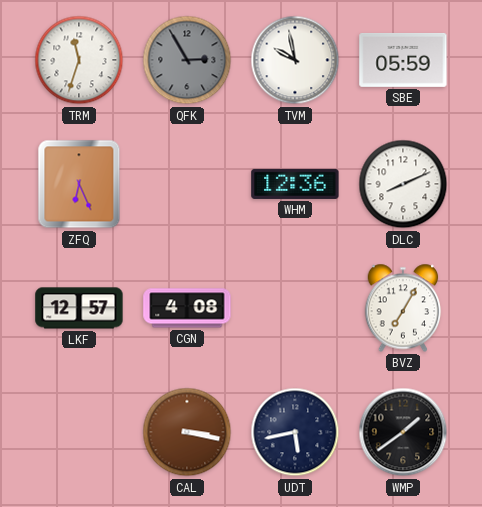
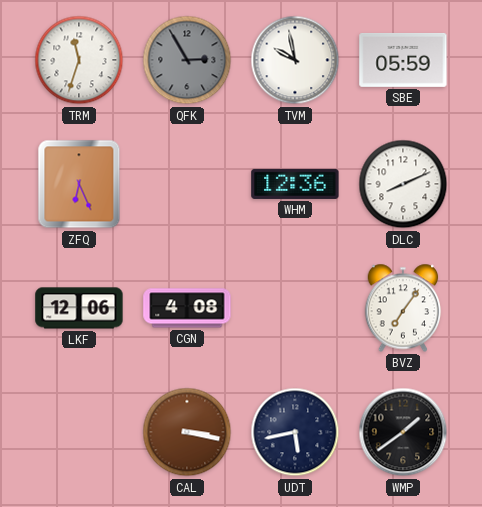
LKF: 12:57 -> 12:06 (79, 308)
BVZ: 7:05 -> 7:06 (403, 308)
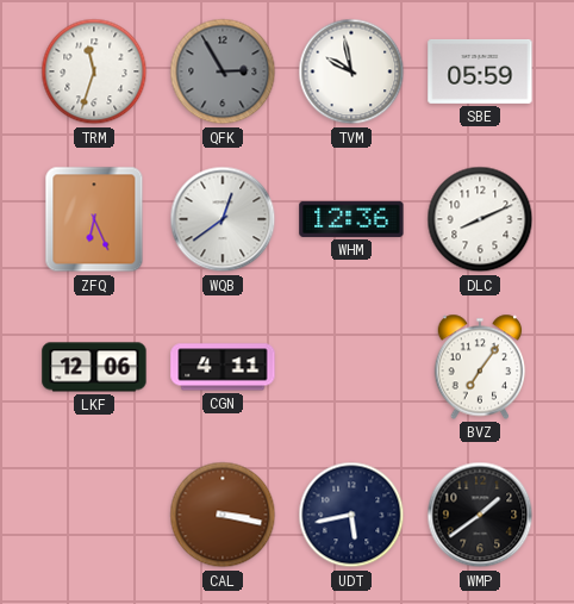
WQB: none -> 12:39 (223, 219)
CGN: 4:08 -> 4:11 (223, 367)
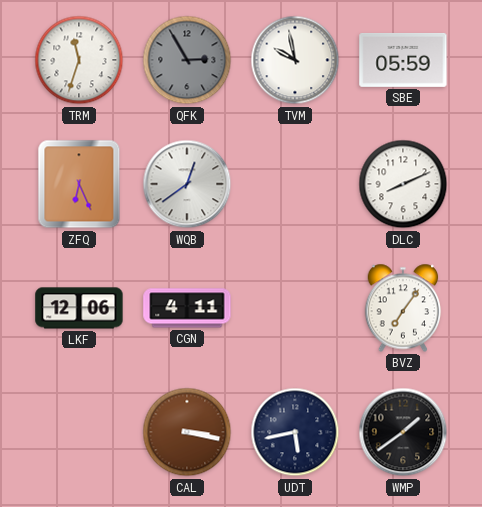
WHM: 12:36 -> none (351, 219)
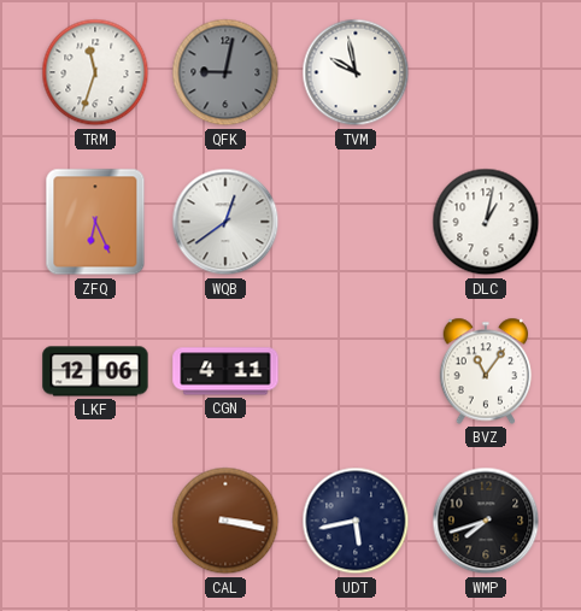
QFK: 2:55 -> 9:02 (225, 72)
SBE: 05:59 -> none (403, 60)
DLC: 8:11 -> 1:02 (486, 222)
BVZ: 7:06 -> 11:06 (486, 371)
WMP: 1:39 -> 7:42 (486, 521)
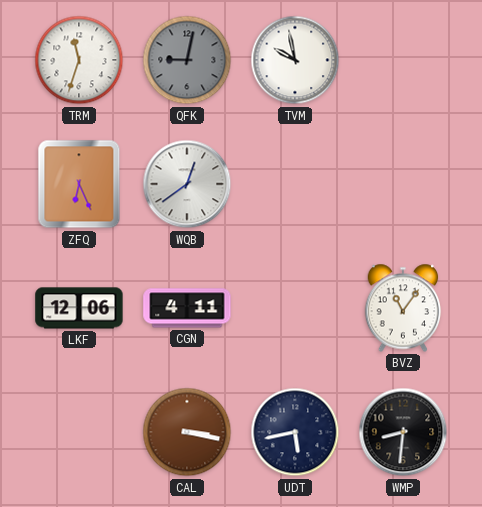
DLC: 1:02 -> none (486, 222)
WMP: 7:42 -> 8:31 (403, 432)
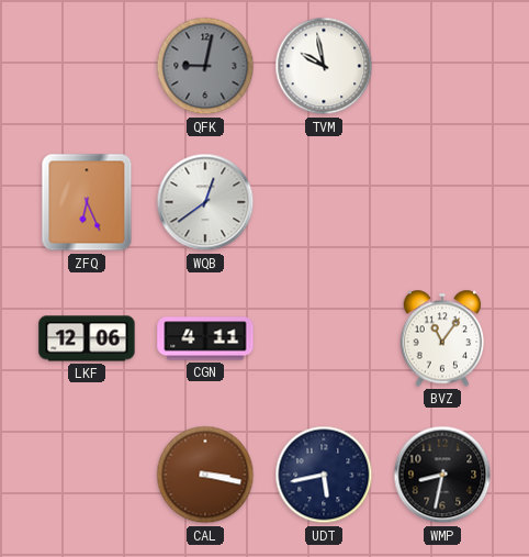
TRM: 11:33 -> none (79, 60)
WMP: 8:31 -> 8:32 (442, 475)
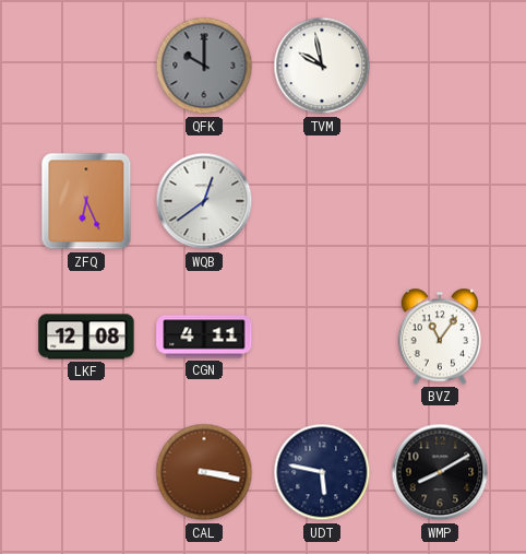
QFK: 9:02 -> 10:00 (204, 66)
LKF: 12:06 -> 12:08 (86, 337)
UDT: 5:43 -> 5:47 (322, 472)
WMP: 8:32 -> 8:10 (440, 472)
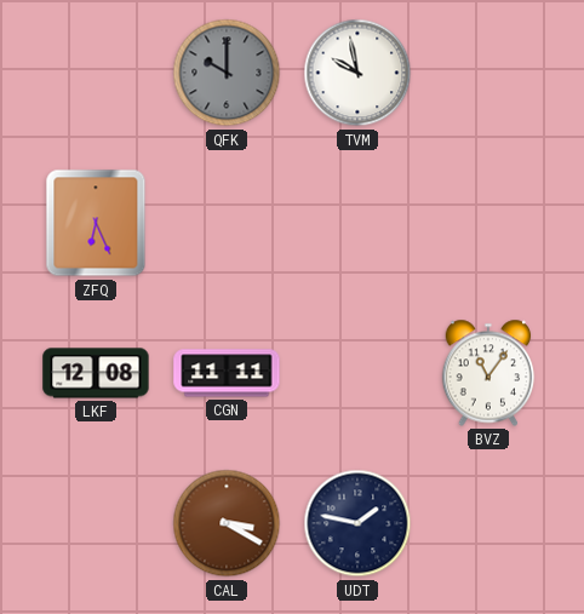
WQB: 12:39 -> none (204, 201)
CGN: 4:11 -> 11:11 (227, 373)
CAL: 3:17 -> 3:20 (227, 523)
UDT: 5:47 -> 1:47 (357, 523)
WMP: 8:10 -> none (440, 472)
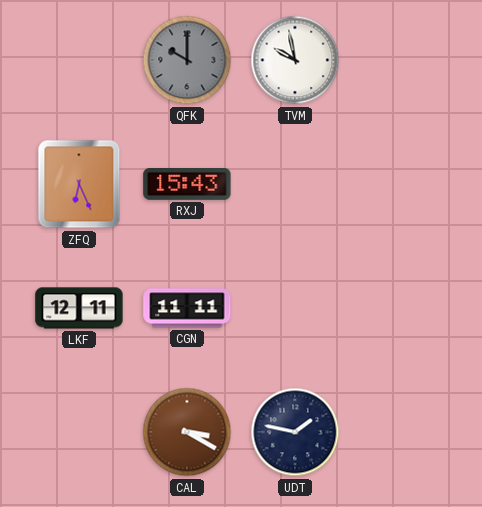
RXJ: none -> 15:43 (187, 185)
LKF: 12:08 -> 12:11 (79, 308)
BVZ: 11:06 -> none (488, 373)
